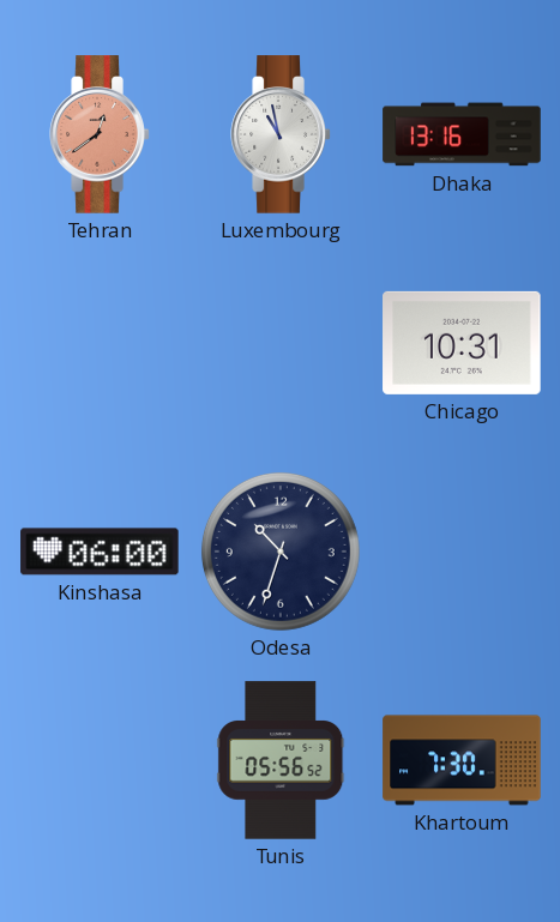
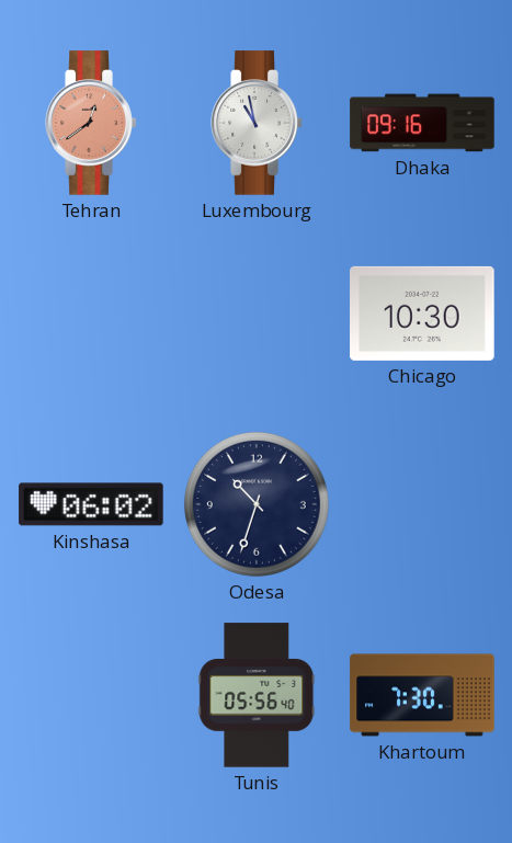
Dhaka: 13:16 -> 09:16 (422, 123)
Chicago: 10:31 -> 10:30 (422, 314)
Kinshasa: 06:00 -> 06:02 (91, 504)
Tunis: 05:56:52 -> 05:56:40 (257, 695)
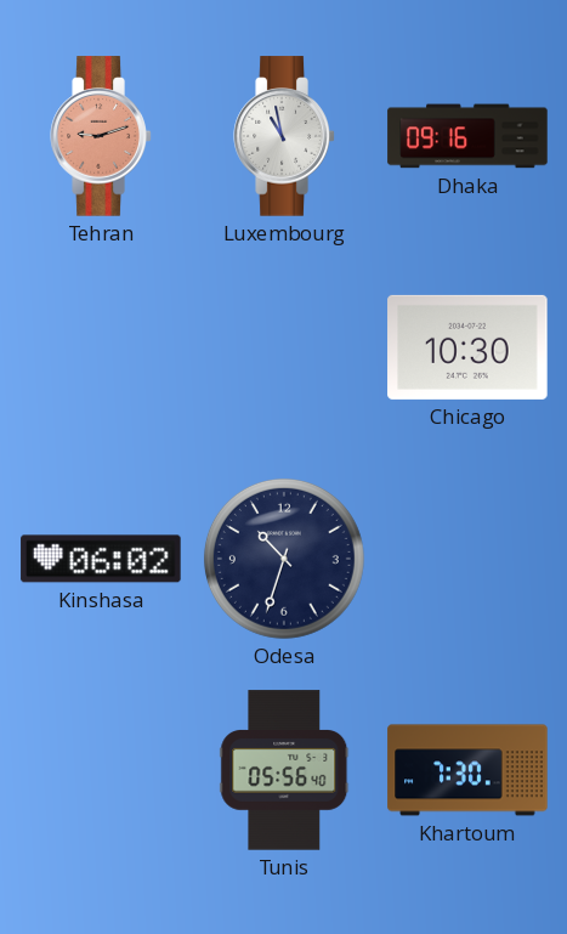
Tehran: 12:39 -> 9:12 (101, 136)
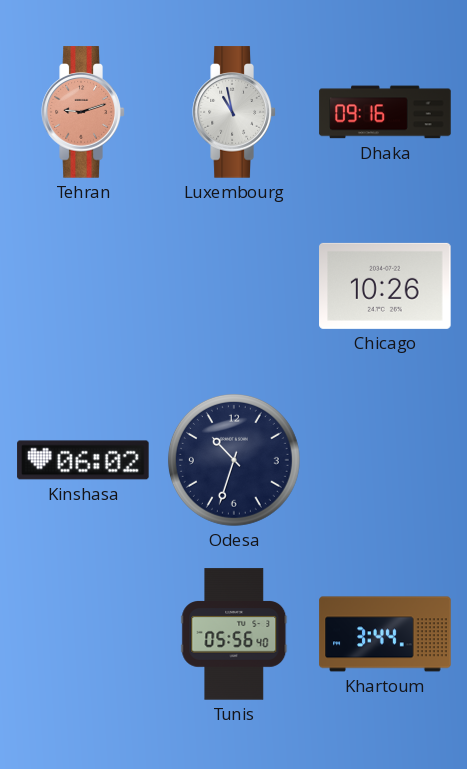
Chicago: 10:30 -> 10:26 (385, 286)
Khartoum: 7:30 -> 3:44 (385, 634)
